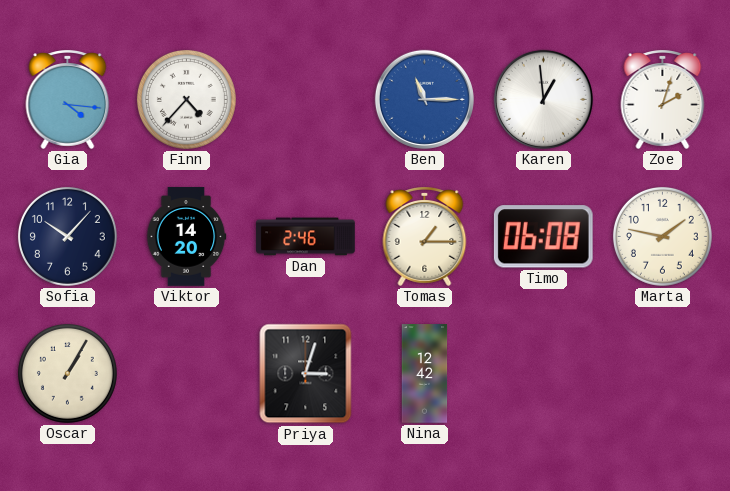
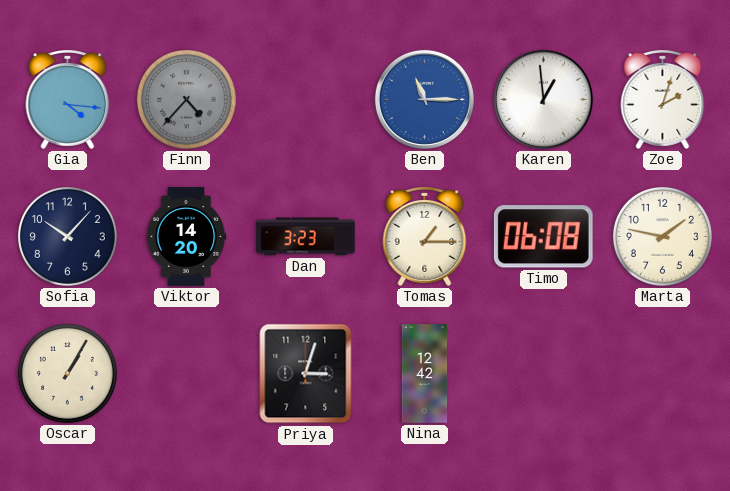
Finn dial: white -> grey (186, 99)
Dan: 2:46 -> 3:23 (306, 237)
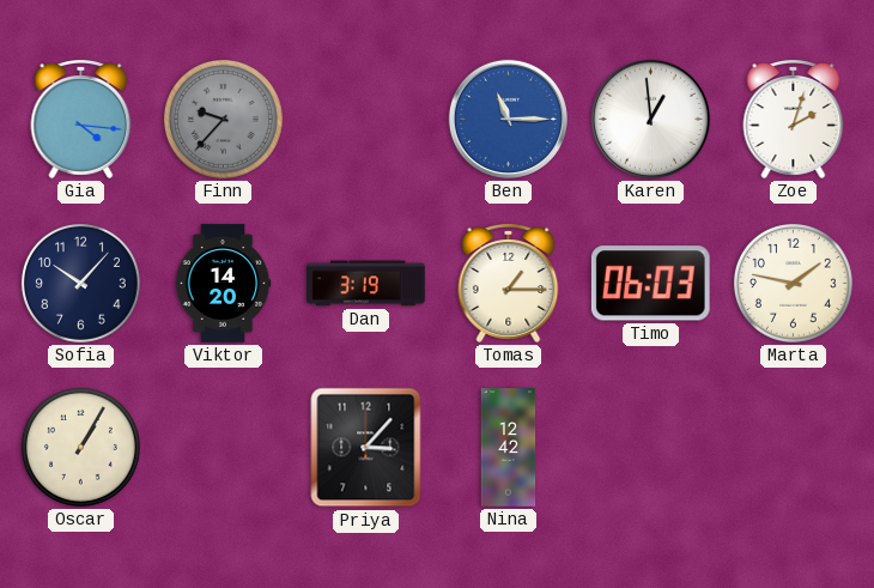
Finn: 4:37 -> 9:37 (223, 119)
Dan: 3:23 -> 3:19 (366, 284)
Timo: 06:08 -> 06:03 (650, 284)
Priya: 3:03 -> 3:07 (366, 448)
